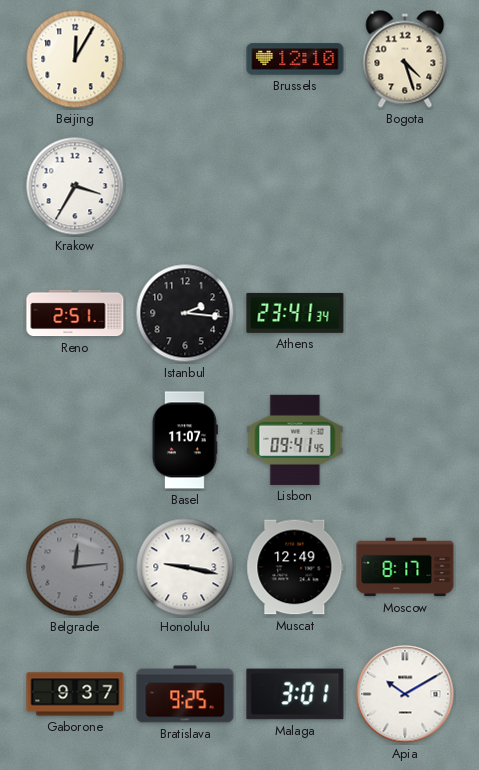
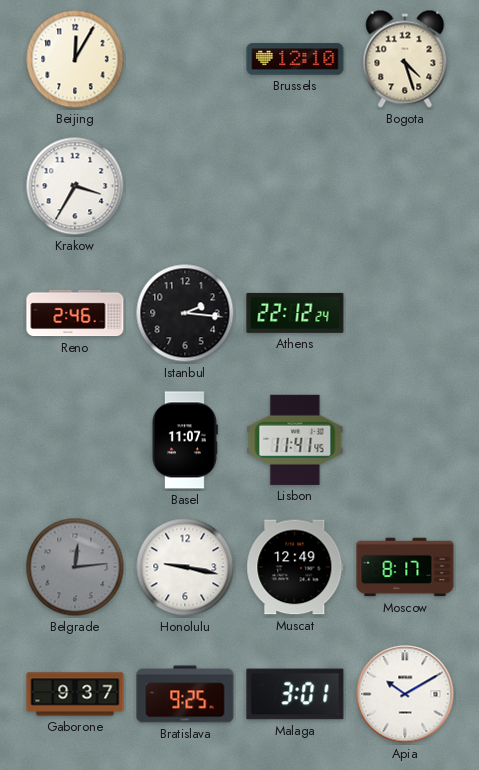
Reno: 2:51 -> 2:46 (75, 313)
Athens: 23:41 -> 22:12 (295, 313)
Lisbon: 09:41 -> 11:41 (295, 440)
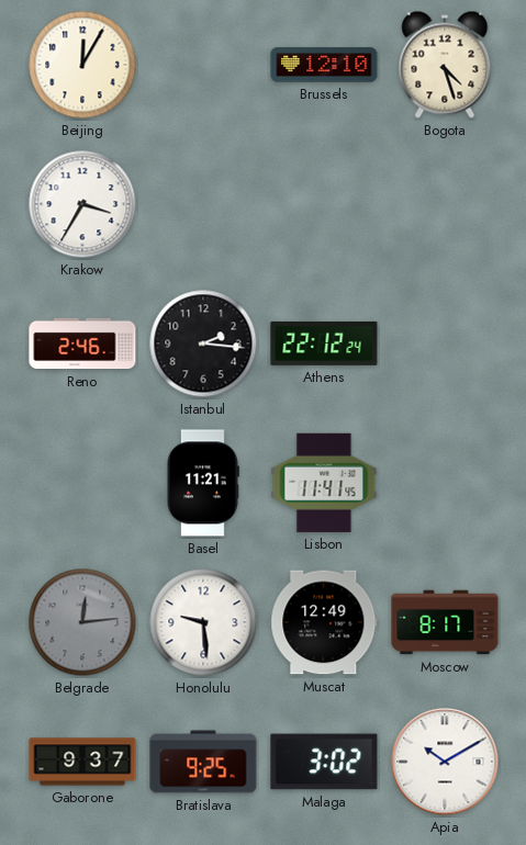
Basel: 11:07 -> 11:21 (202, 483)
Honolulu: 9:17 -> 9:29 (203, 622)
Malaga: 3:01 -> 3:02 (324, 762)
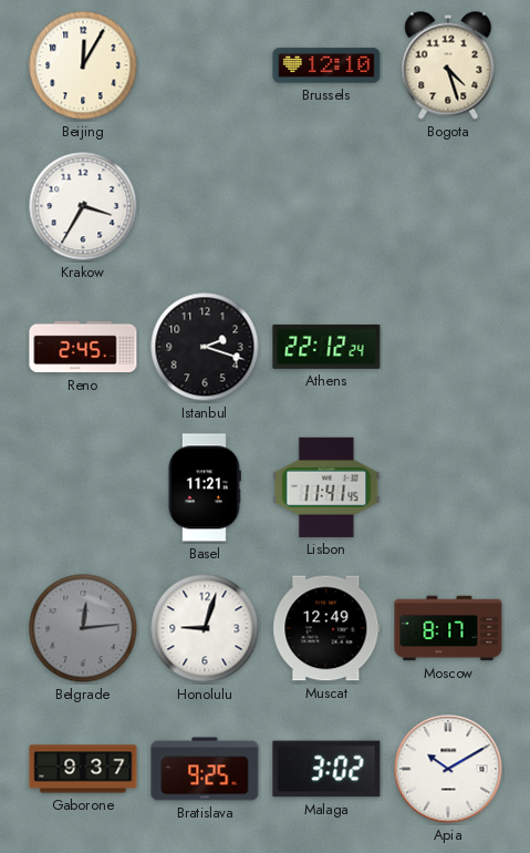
Reno: 2:46 -> 2:45 (83, 347)
Istanbul: 2:16 -> 2:18 (205, 347)
Honolulu: 9:29 -> 9:03 (205, 628)
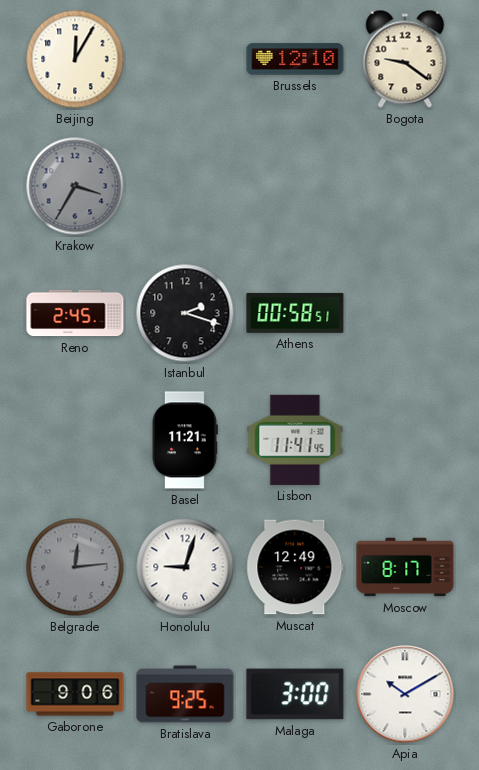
Bogota: 4:27 -> 9:21 (405, 59)
Krakow dial: white -> grey (75, 186)
Athens: 22:12 -> 00:58 (295, 313)
Gaborone: 9:37 -> 9:06 (75, 694)
Malaga: 3:02 -> 3:00 (295, 694)
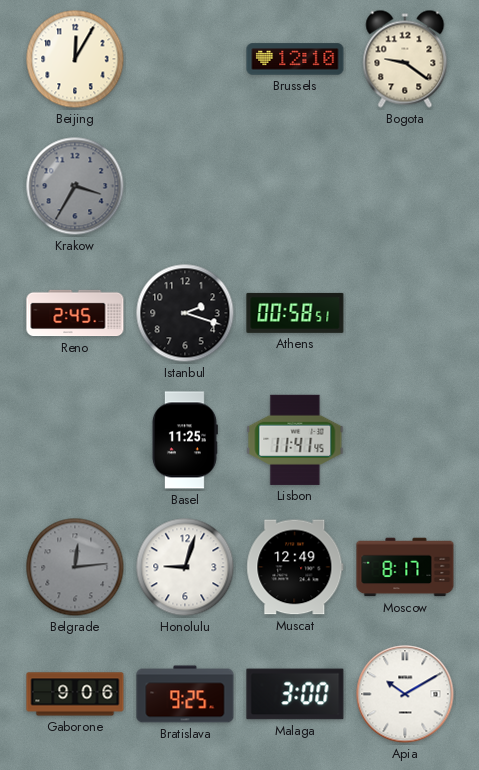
Basel: 11:21 -> 11:25 (184, 440)
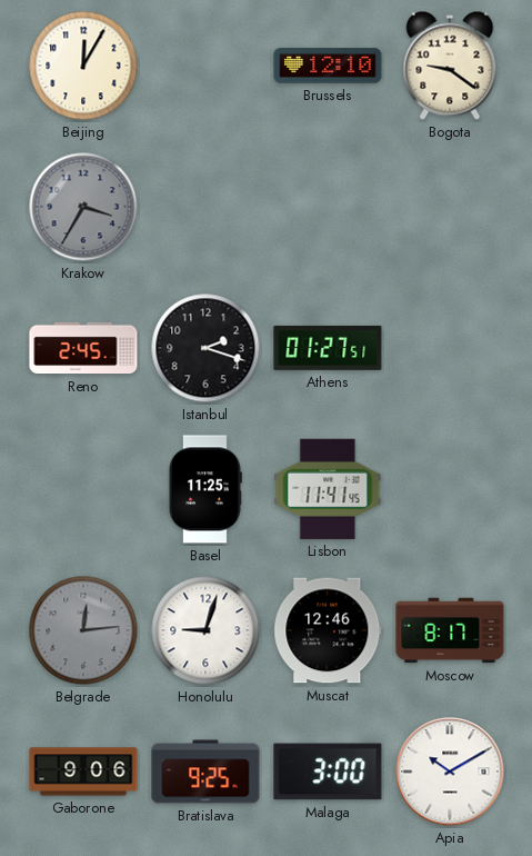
Athens: 00:58 -> 01:27 (328, 348)
Muscat: 12:49 -> 12:46 (328, 630)
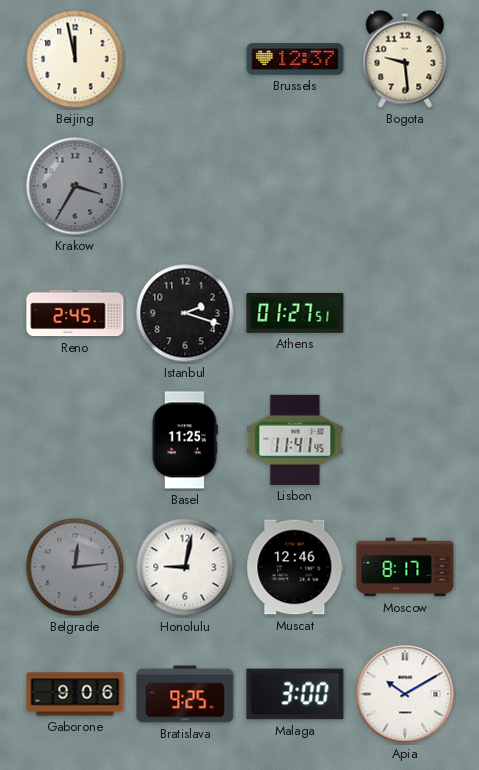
Beijing: 12:05 -> 11:58 (75, 59)
Brussels: 12:10 -> 12:37 (295, 59)
Bogota: 9:21 -> 9:29 (405, 59)
Honolulu: 9:03 -> 9:02 (185, 567)
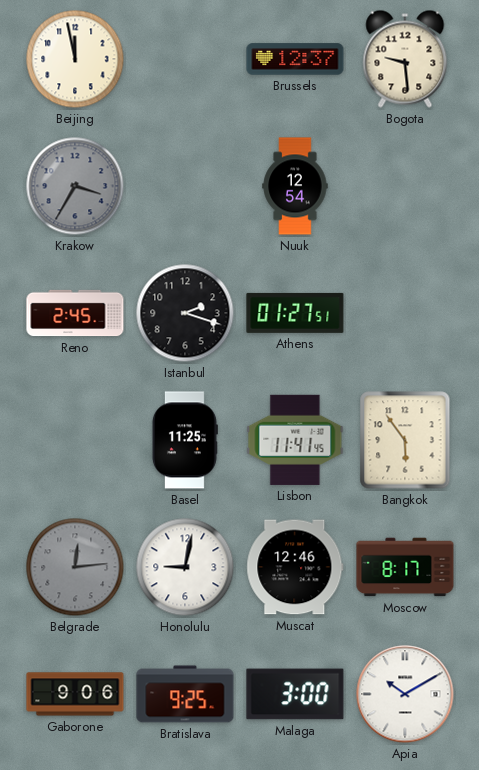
Nuuk: none -> 12:54 (295, 186)
Bangkok: none -> 5:54 (405, 440)
